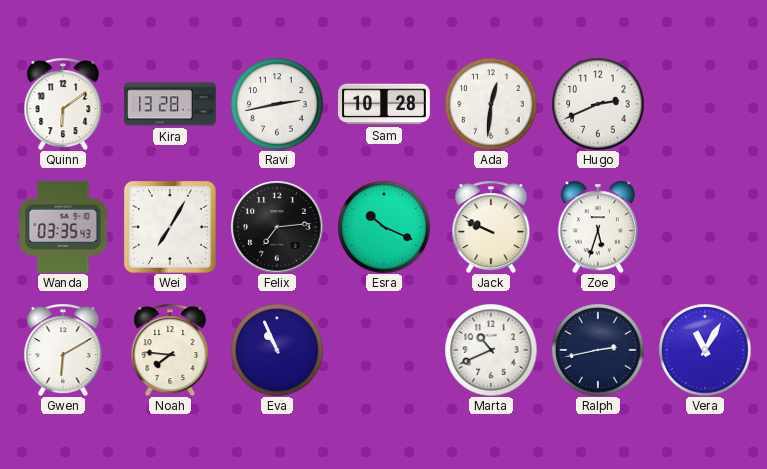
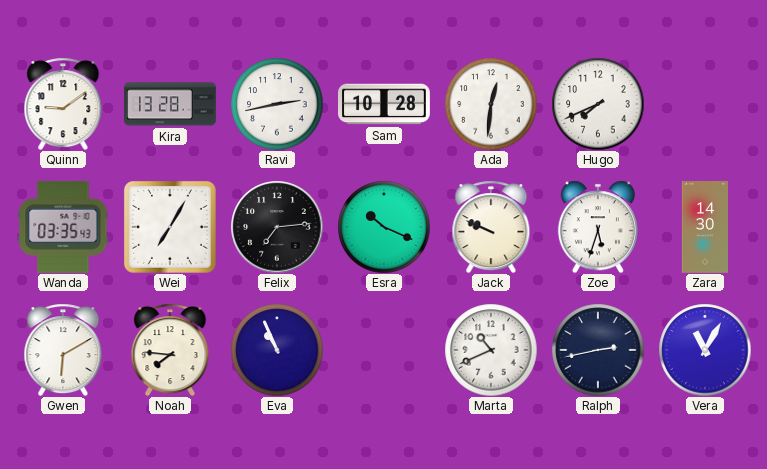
Quinn: 6:09 -> 9:09 (63, 104)
Hugo: 2:41 -> 7:41 (598, 104)
Zara: none -> 14:30 (704, 227)
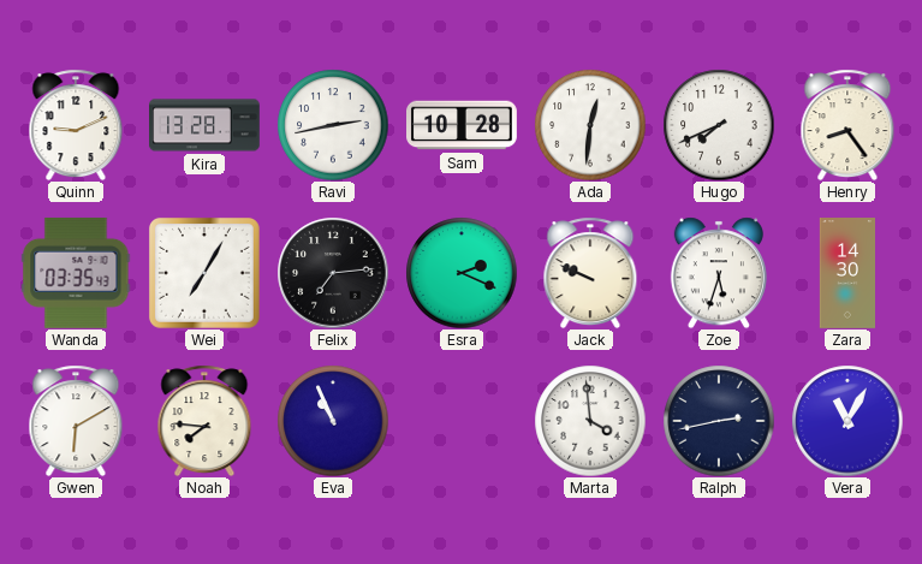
Quinn: 9:09 -> 9:11 (76, 125)
Henry: none -> 8:24 (847, 125)
Esra: 10:19 -> 2:19 (462, 273)
Marta: 10:41 -> 3:59 (590, 421)
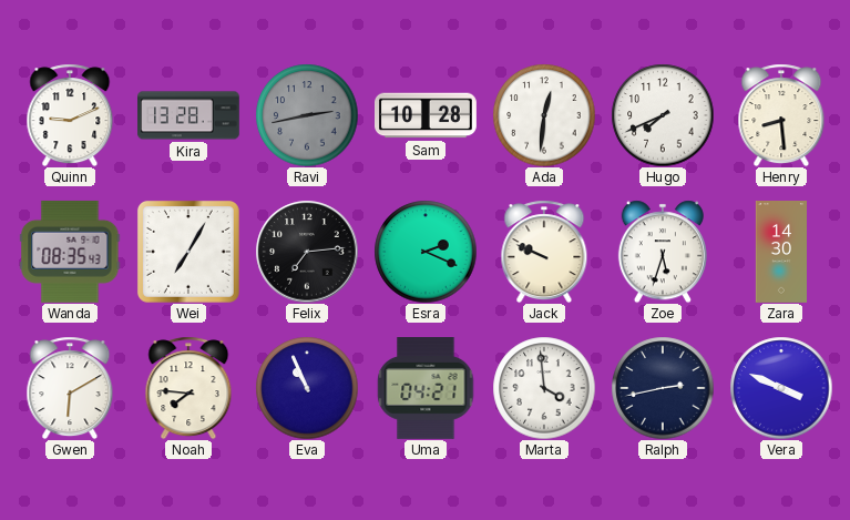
Ravi dial: white -> grey (307, 115)
Henry: 8:24 -> 8:29 (781, 115)
Wanda: 03:35 -> 08:35 (70, 252)
Uma: none -> 04:21 (426, 389)
Vera: 11:05 -> 3:49 (781, 388)
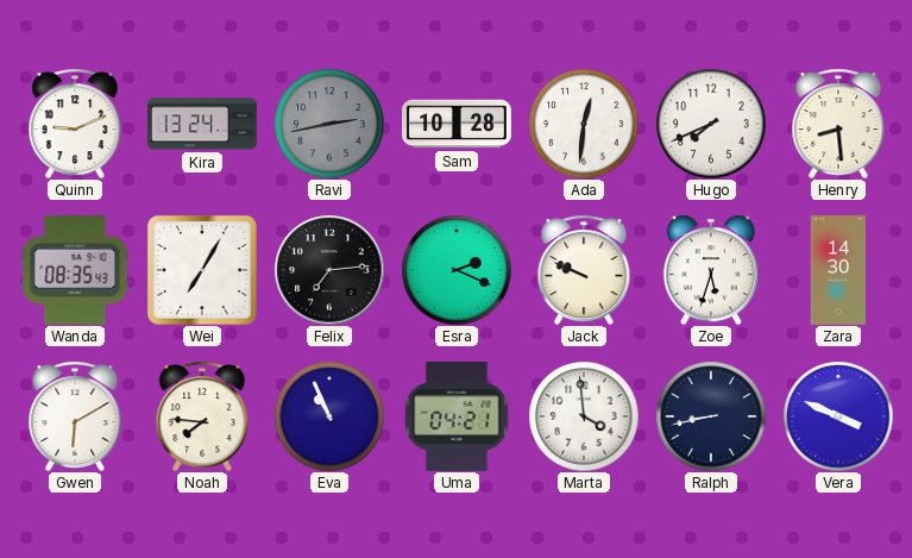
Kira: 13:28 -> 13:24 (203, 124)
Ralph: 2:43 -> 8:43 (711, 416)
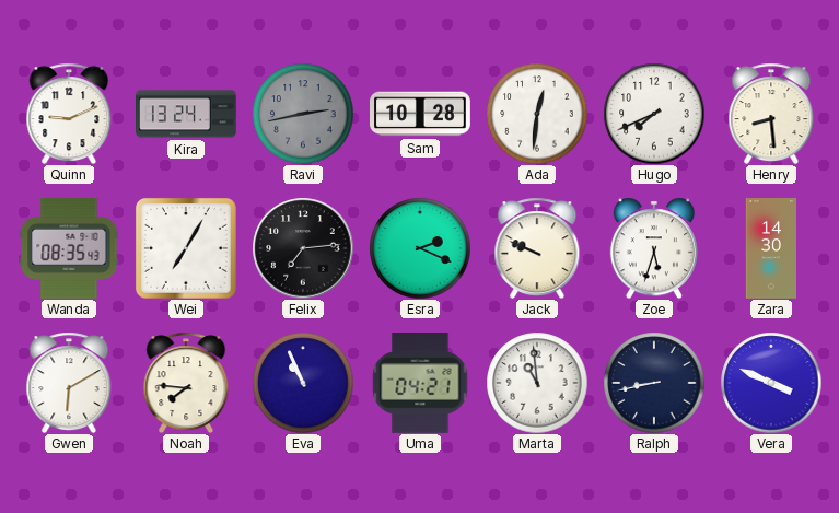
Marta: 3:59 -> 10:59 (537, 383)
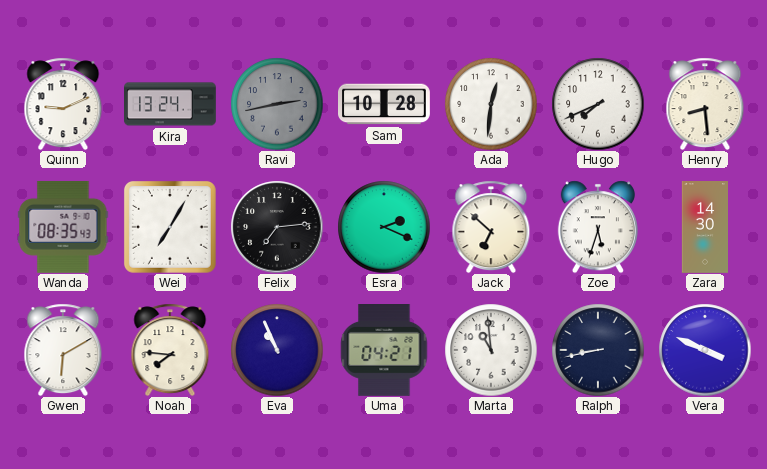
Jack: 9:49 -> 6:52 (491, 227)
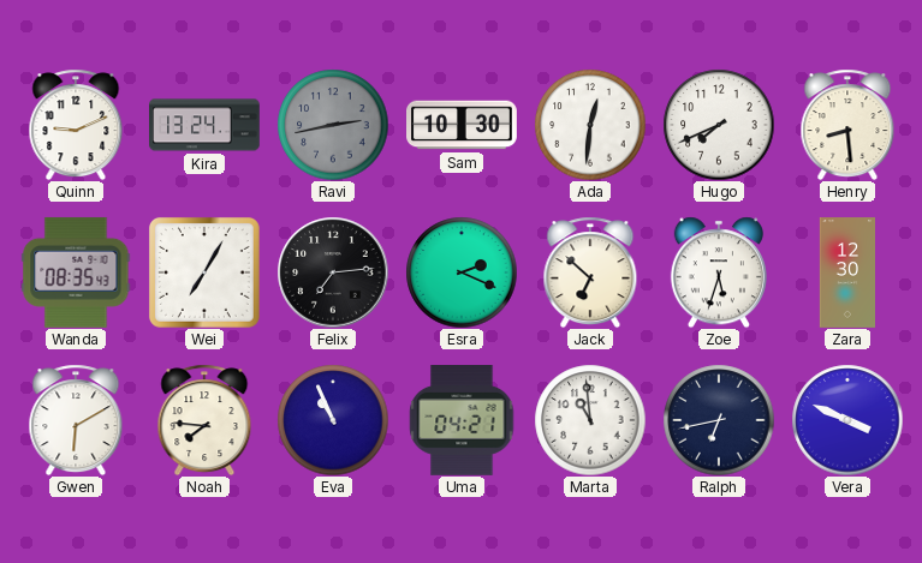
Sam: 10:28 -> 10:30 (463, 125)
Zara: 14:30 -> 12:30 (846, 272)
Ralph: 8:43 -> 6:43 (719, 420)
